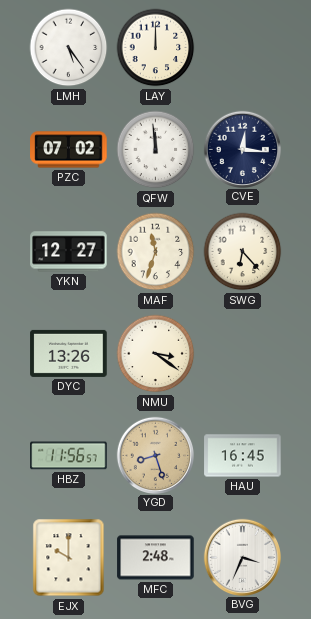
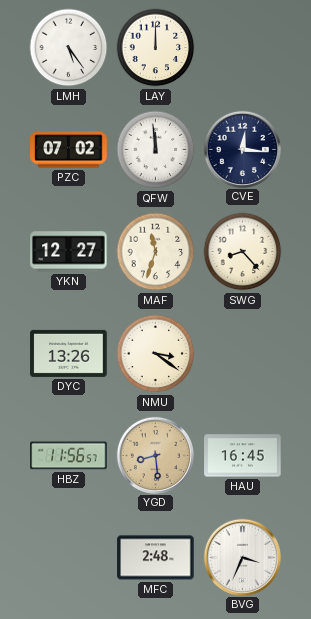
SWG: 6:23 -> 8:23 (243, 252)
YGD: 8:27 -> 8:29 (155, 455)
EJX: 10:00 -> none (69, 558)
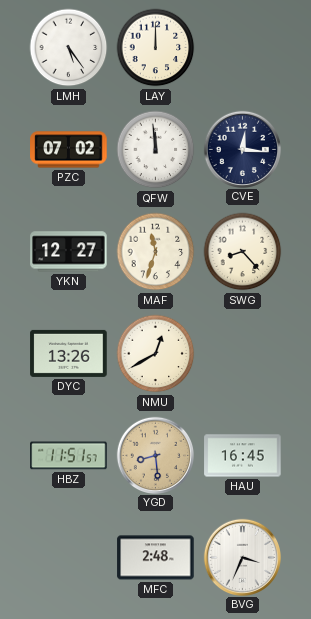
NMU: 3:21 -> 12:40 (156, 354)
HBZ: 11:56 -> 11:51 (69, 456)
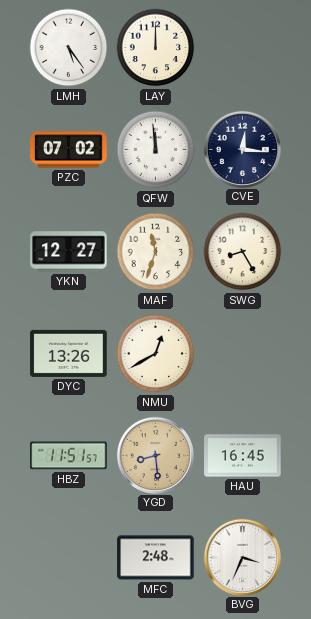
SWG: 8:23 -> 8:25 (243, 252)
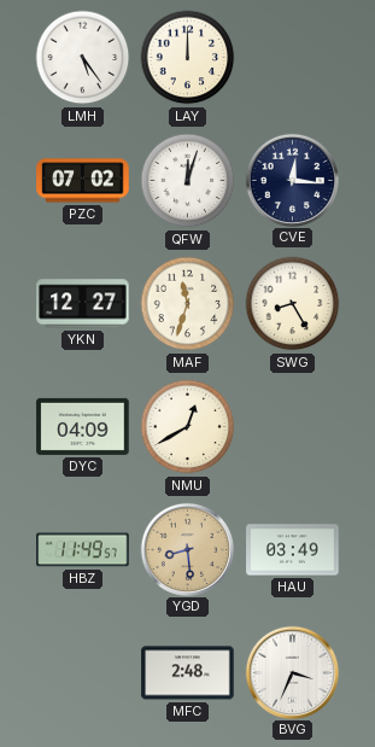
QFW: 11:59 -> 12:03 (188, 181)
DYC: 13:26 -> 04:09 (83, 426)
HBZ: 11:51 -> 11:49 (83, 550)
HAU: 16:45 -> 03:49 (293, 550)
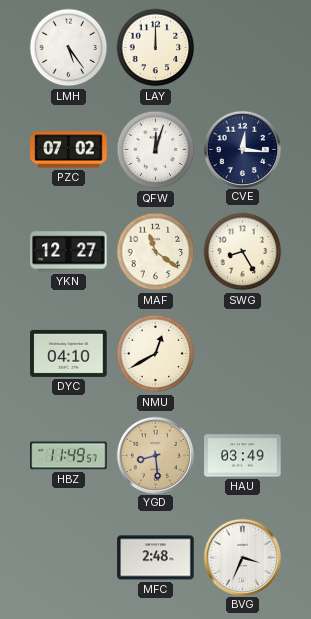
MAF: 11:33 -> 11:21 (156, 252)
DYC: 04:09 -> 04:10 (69, 353)
